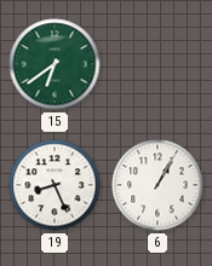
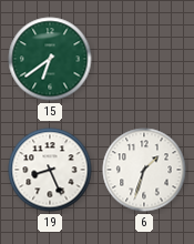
6: 1:05 -> 1:33 (144, 170)
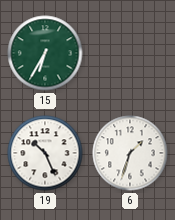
15: 6:39 -> 6:35 (45, 53)
19: 8:26 -> 10:26 (45, 153)
